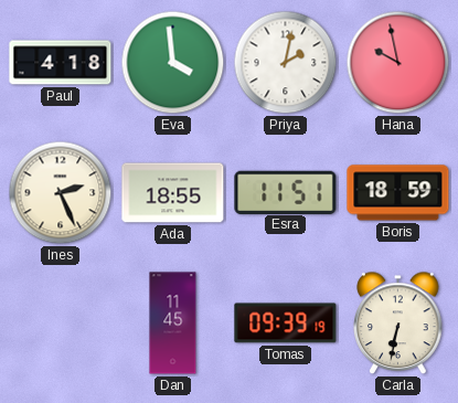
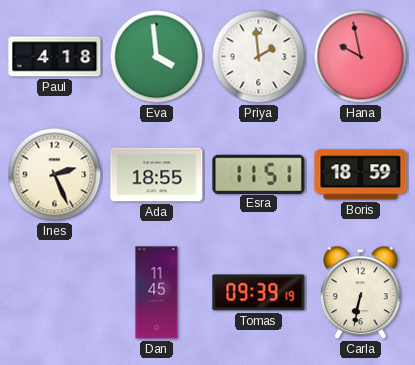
Priya: 2:02 -> 1:59 (259, 57)
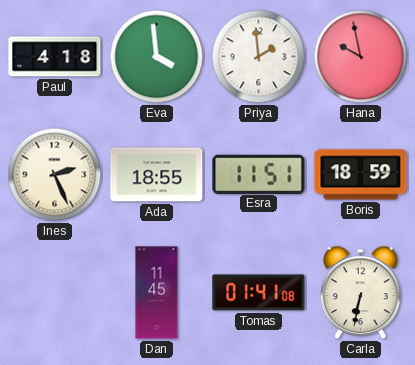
Tomas: 09:39 -> 01:41 (259, 293)
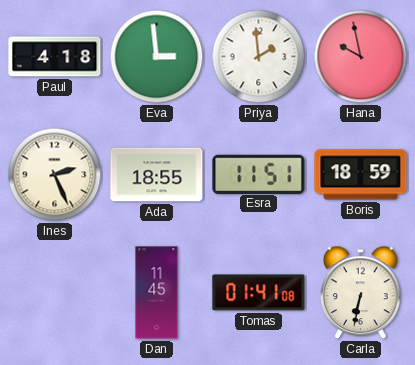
Eva: 3:59 -> 2:59 (157, 57)
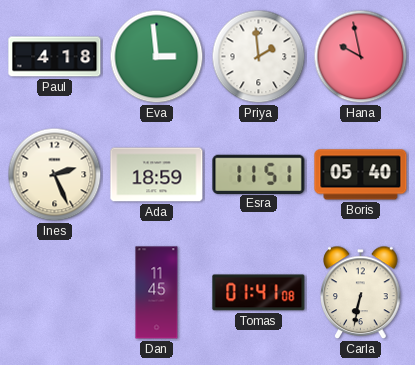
Ada: 18:55 -> 18:59 (157, 175)
Boris: 18:59 -> 05:40 (361, 175)
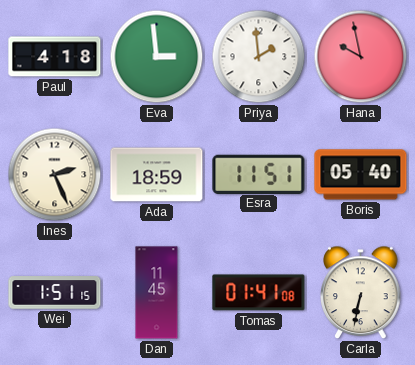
Wei: none -> 1:51 (55, 293)
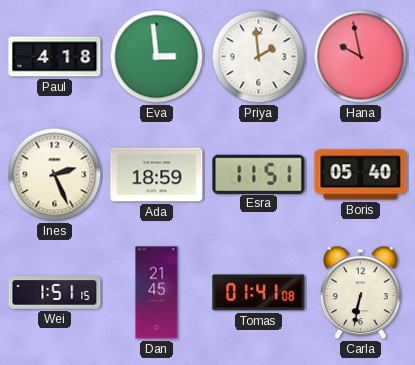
Dan: 11:45 -> 21:45 (157, 293)
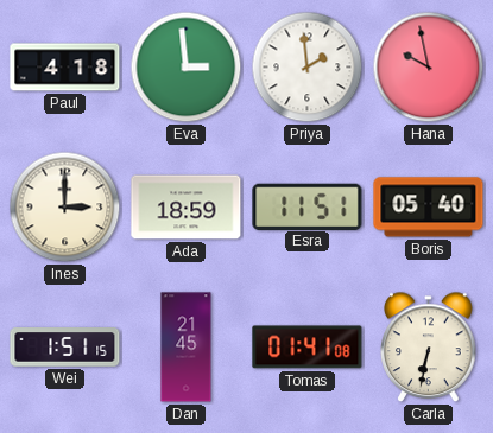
Ines: 2:26 -> 3:00 (65, 208)
